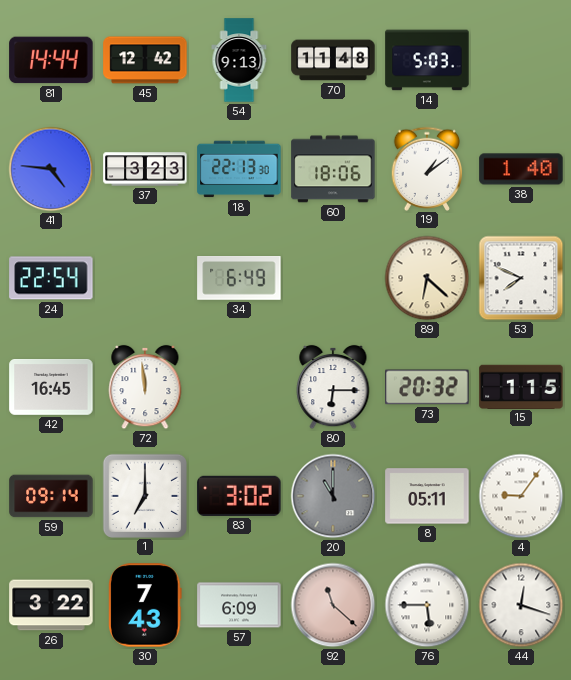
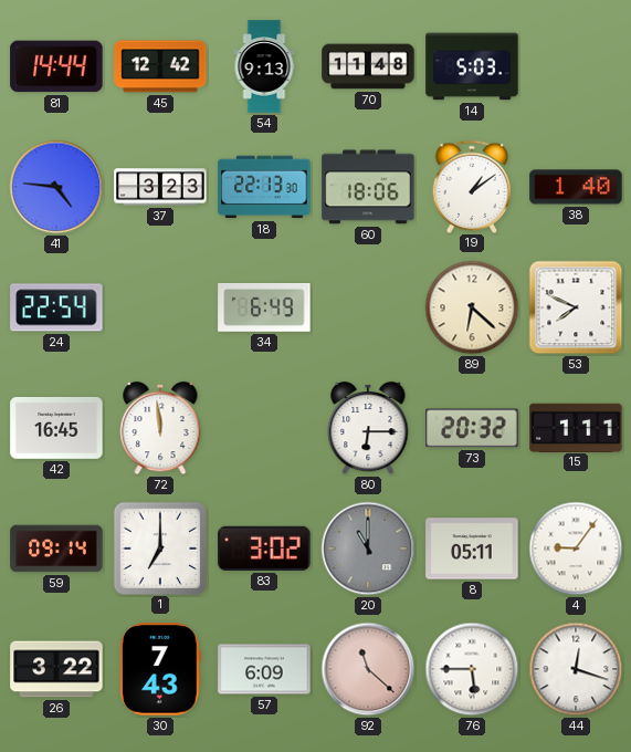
15: 1:15 -> 1:11 (576, 427)
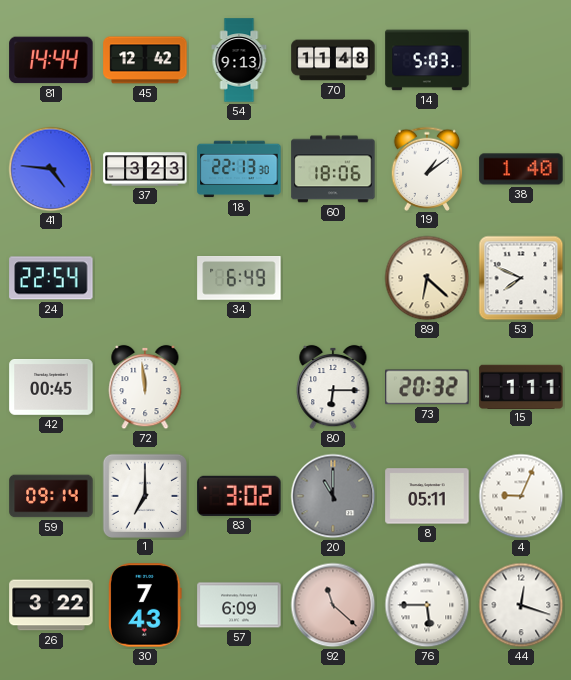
42: 16:45 -> 00:45 (51, 388)
4: 9:06 -> 9:04 (521, 496)
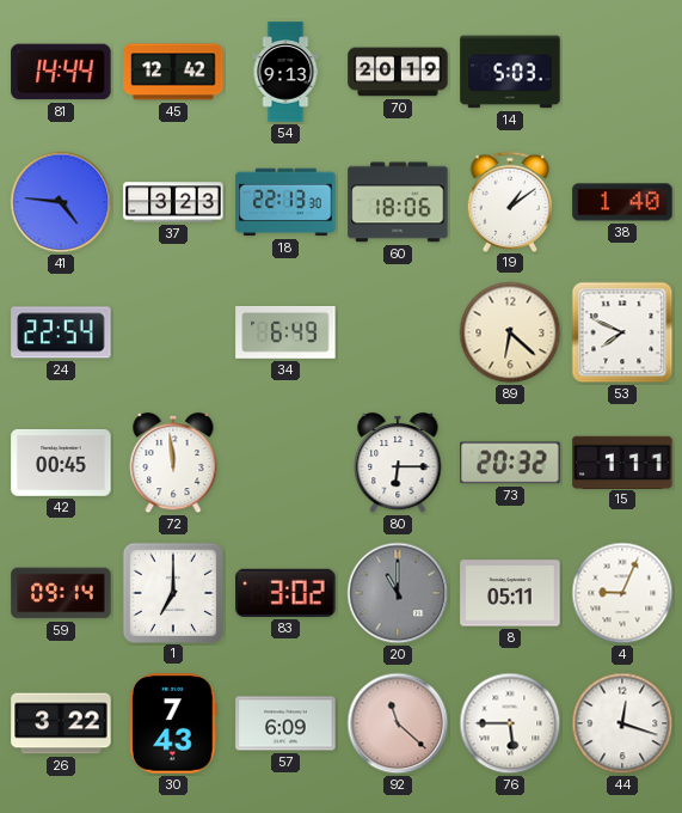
70: 11:48 -> 20:19 (398, 72)
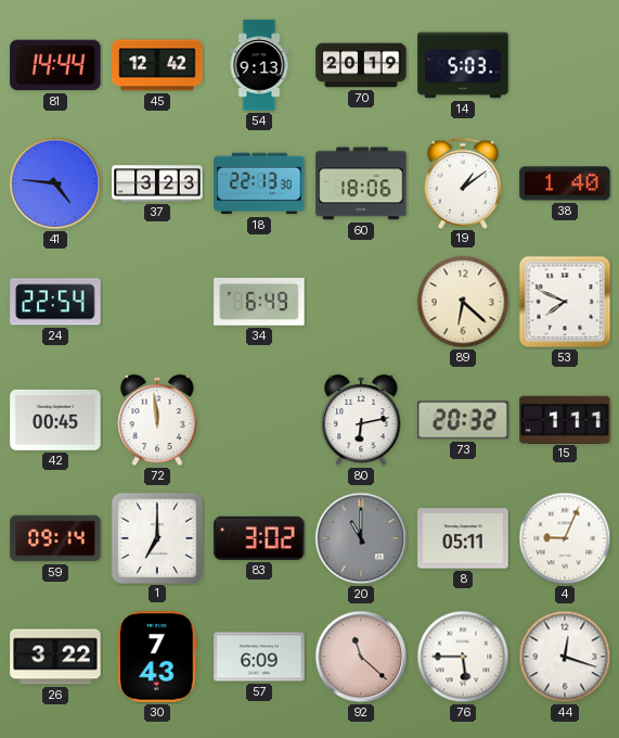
80: 6:15 -> 6:13 (361, 420)
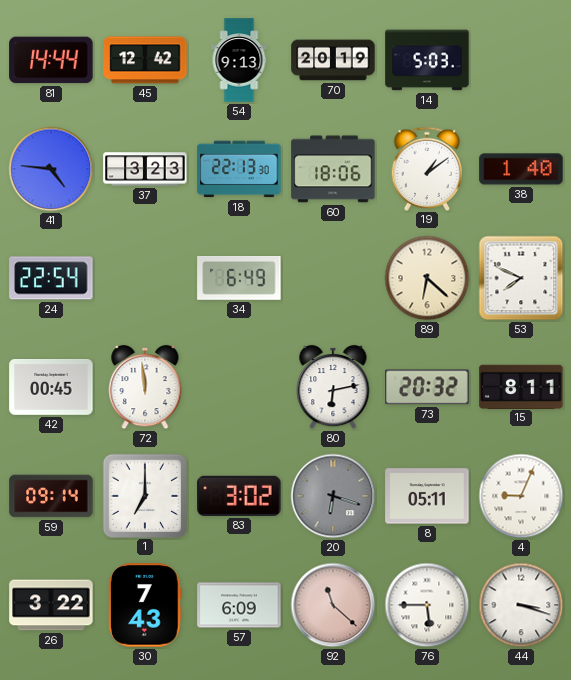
15: 1:11 -> 8:11 (521, 386)
20: 11:00 -> 6:18 (333, 496)
44: 12:18 -> 3:18 (521, 605)
